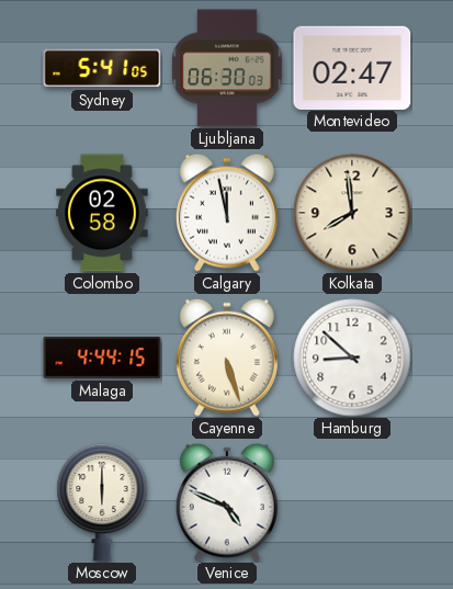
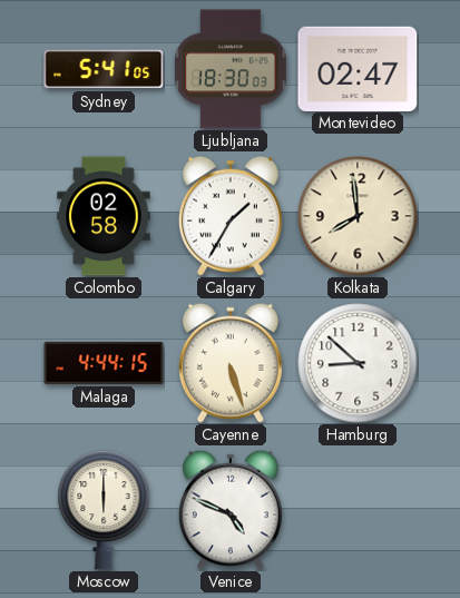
Ljubljana: 06:30 -> 18:30 (231, 69)
Calgary: 11:58 -> 1:35 (231, 216)
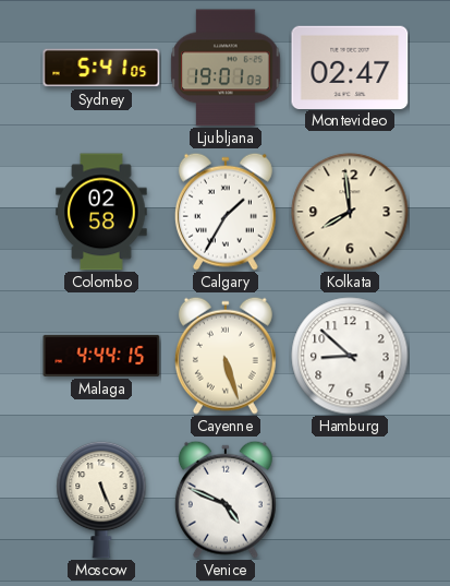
Ljubljana: 18:30 -> 19:01 (226, 68)
Moscow: 6:00 -> 5:26 (101, 500)
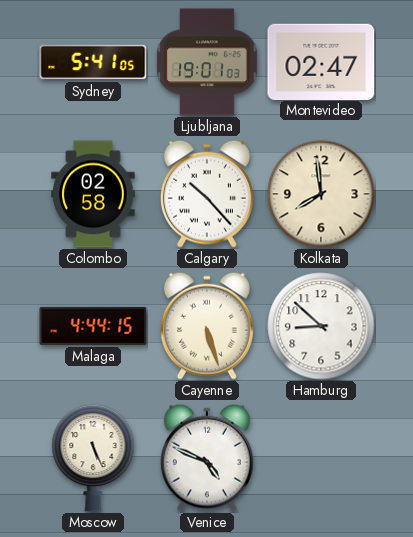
Calgary: 1:35 -> 10:23 (207, 194)
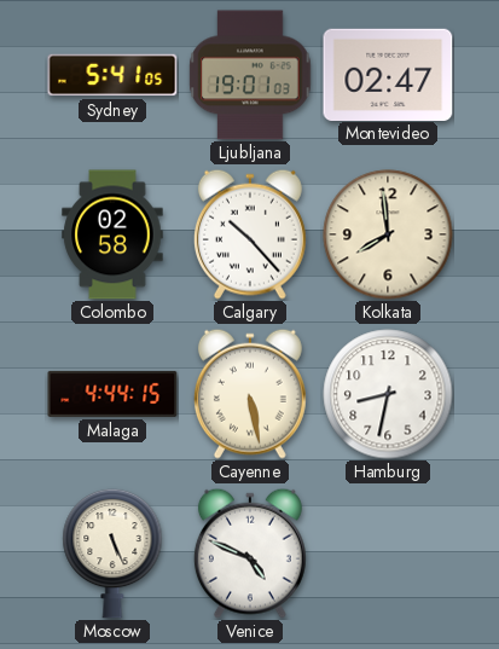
Cayenne: 5:27 -> 5:28 (250, 394)
Hamburg: 8:52 -> 8:32 (388, 394)
